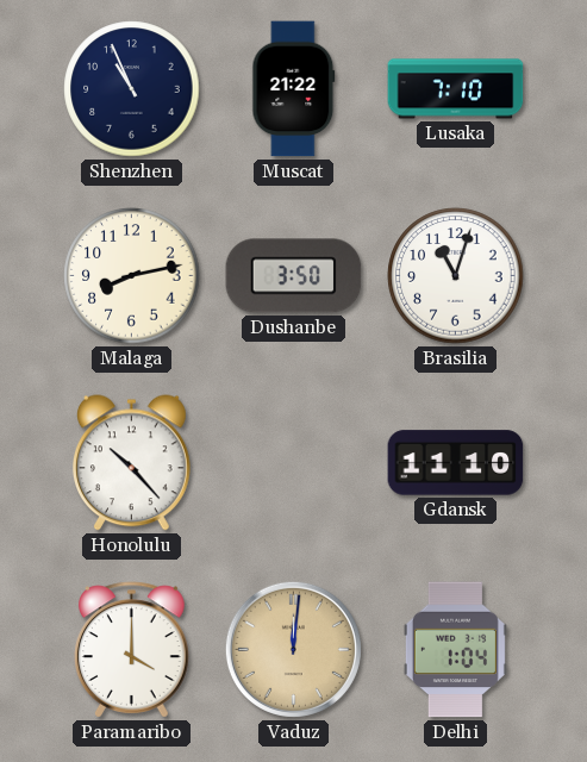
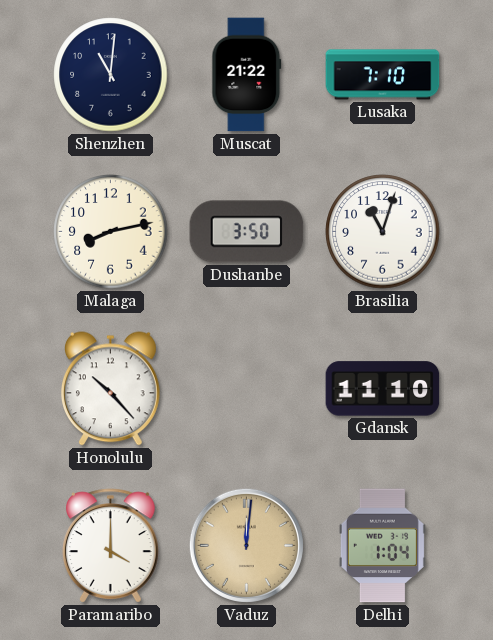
Shenzhen: 10:56 -> 11:01 (111, 75)
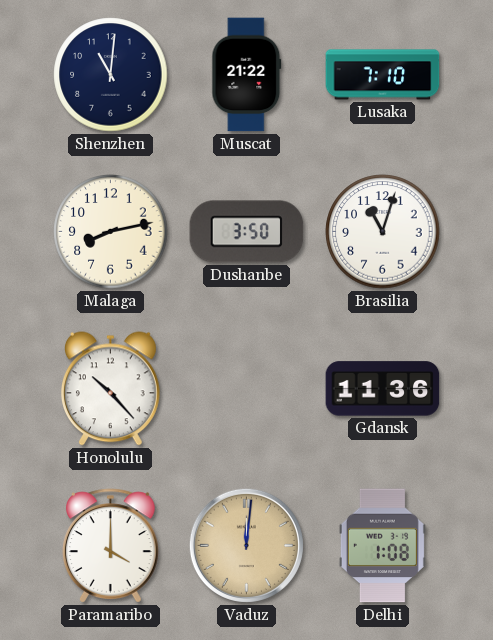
Gdansk: 11:10 -> 11:36 (383, 389)
Delhi: 1:04 -> 1:08 (382, 546)
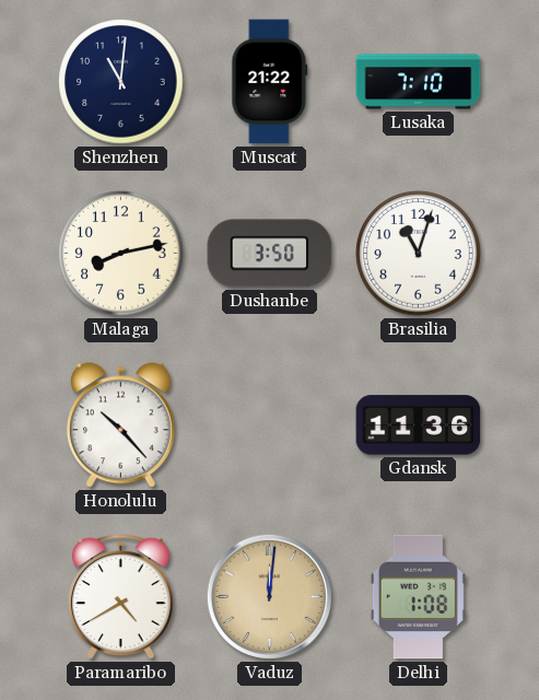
Paramaribo: 4:00 -> 4:40 (121, 597)
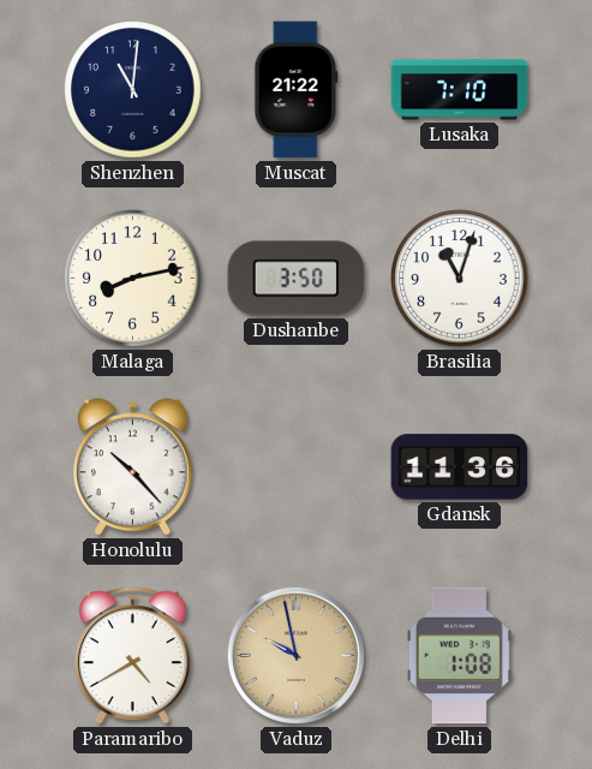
Vaduz: 12:01 -> 9:58 (295, 655)
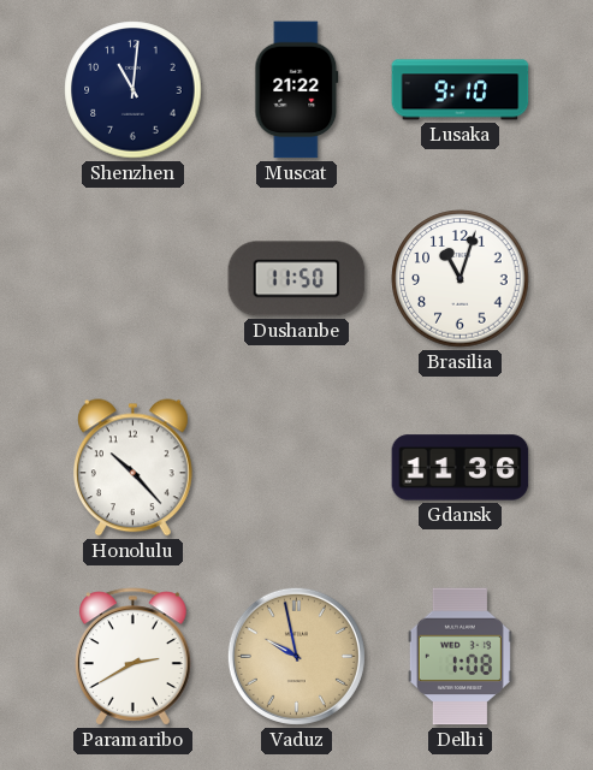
Lusaka: 7:10 -> 9:10 (461, 90)
Malaga: 8:13 -> none (133, 279)
Dushanbe: 3:50 -> 11:50 (297, 279)
Paramaribo: 4:40 -> 2:40 (134, 657)
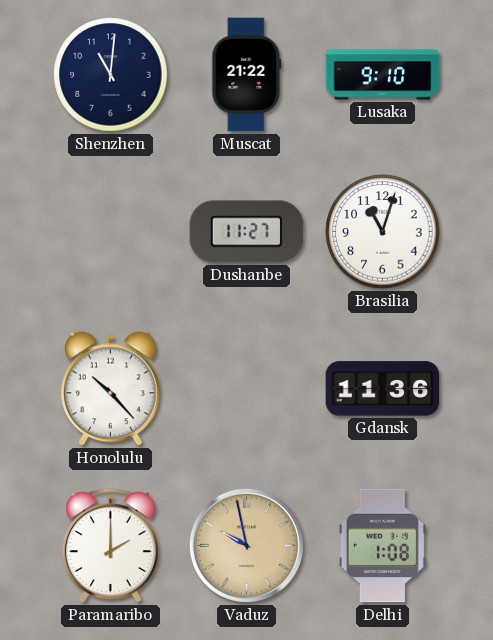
Dushanbe: 11:50 -> 11:27 (247, 232)
Paramaribo: 2:40 -> 2:00 (111, 546)
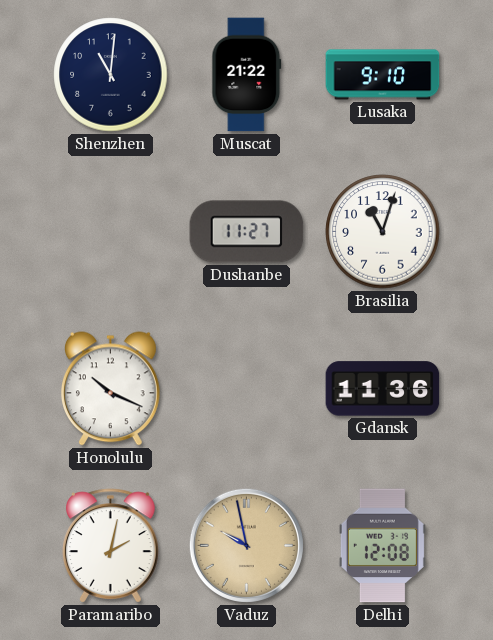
Honolulu: 10:23 -> 10:19 (111, 389)
Paramaribo: 2:00 -> 2:02 (111, 546)
Delhi: 1:08 -> 12:08 (382, 546)
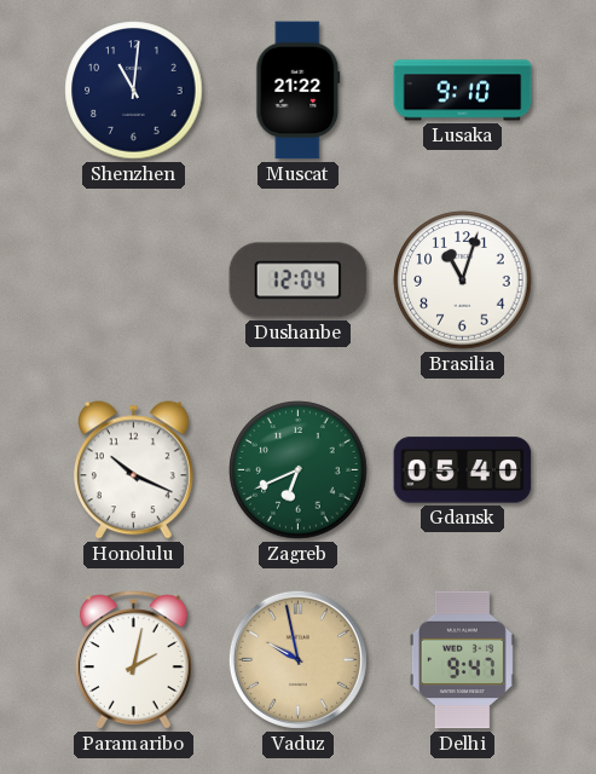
Dushanbe: 11:27 -> 12:04 (299, 281)
Zagreb: none -> 6:41 (299, 470)
Gdansk: 11:36 -> 05:40 (463, 470)
Delhi: 12:08 -> 9:47 (462, 660)
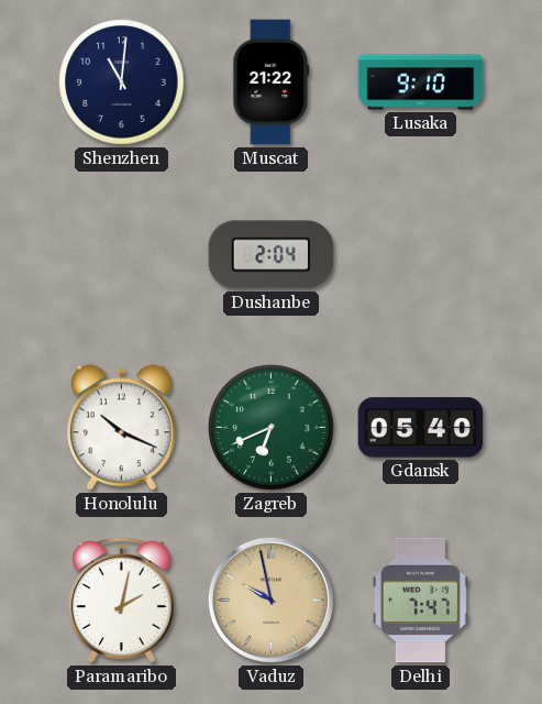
Dushanbe: 12:04 -> 2:04 (272, 255)
Brasilia: 11:03 -> none (463, 281)
Delhi: 9:47 -> 7:47 (420, 601)
